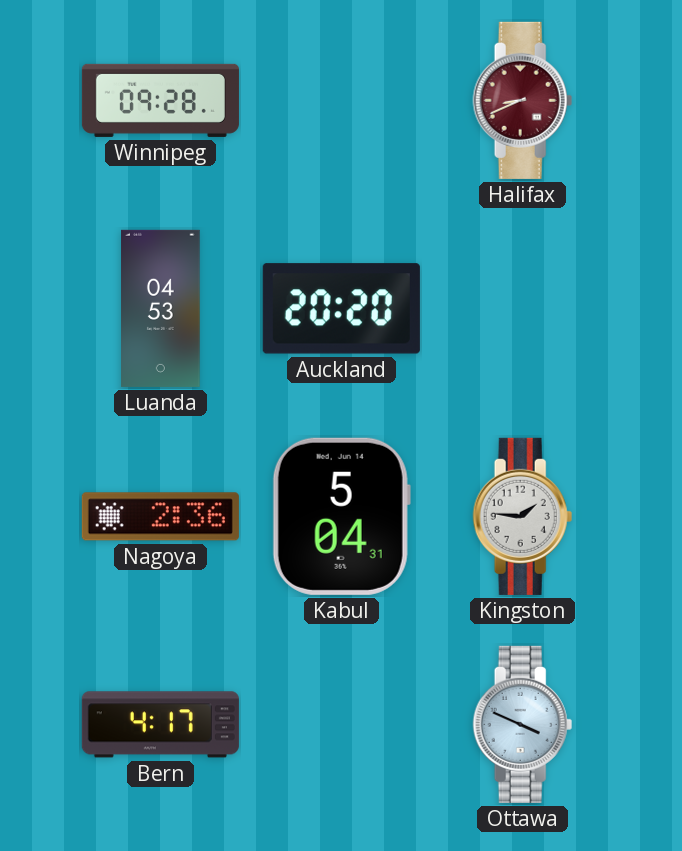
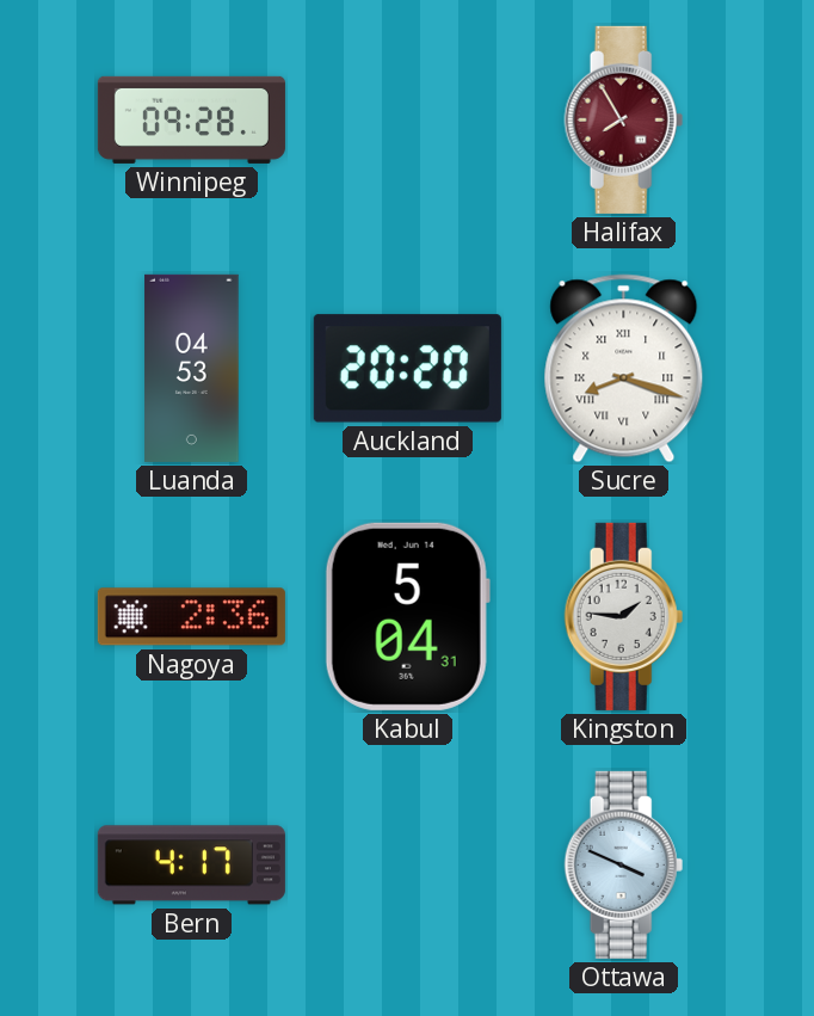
Halifax: 8:41 -> 7:55 (624, 119)
Sucre: none -> 8:18 (624, 369)
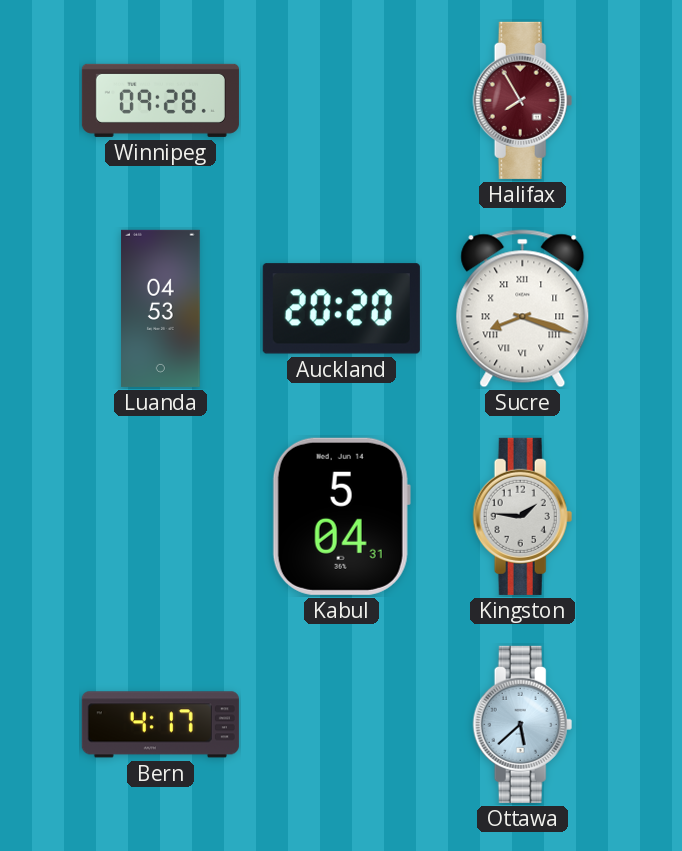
Nagoya: 2:36 -> none (191, 617)
Ottawa: 3:49 -> 5:38 (523, 724)
